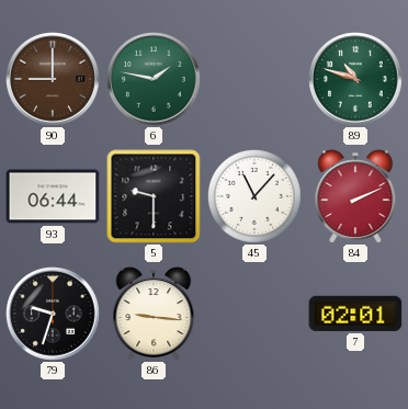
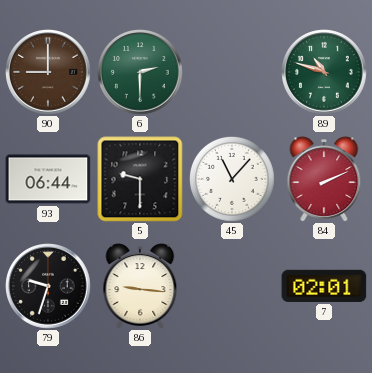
6: 1:47 -> 2:30 (140, 72)
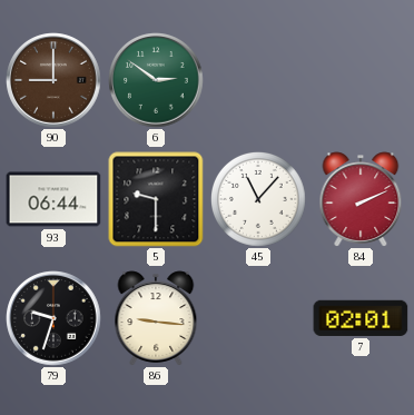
6: 2:30 -> 2:51 (156, 80)
89: 10:48 -> none (324, 72)
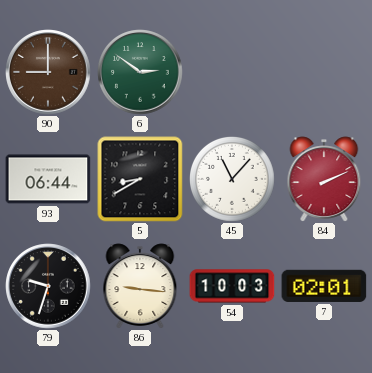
5: 9:30 -> 8:40 (140, 179)
54: none -> 10:03 (232, 286)
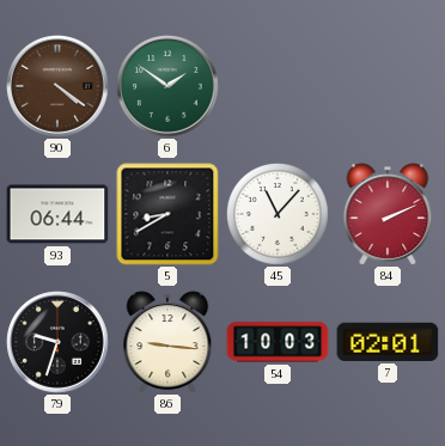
90: 9:00 -> 4:21 (57, 86)
6: 2:51 -> 1:51 (167, 86)
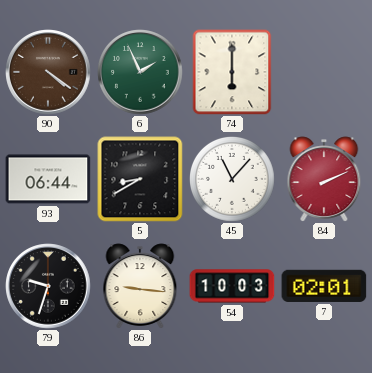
6: 1:51 -> 1:56 (140, 72)
74: none -> 6:00 (232, 72)
